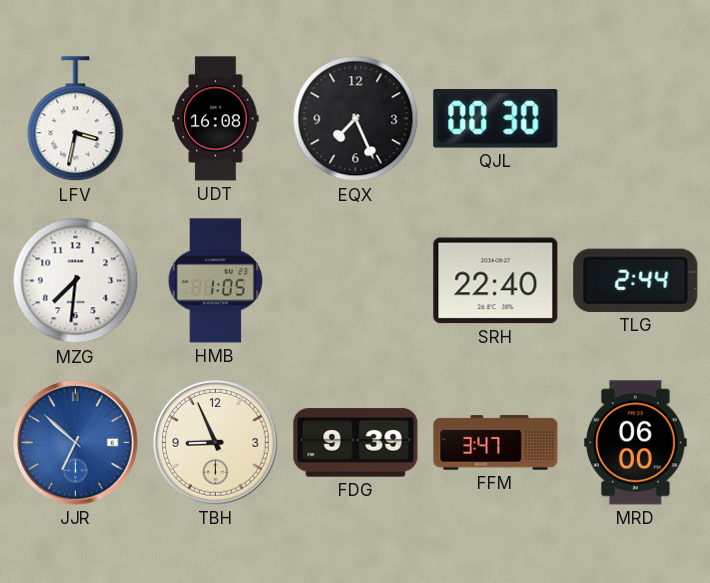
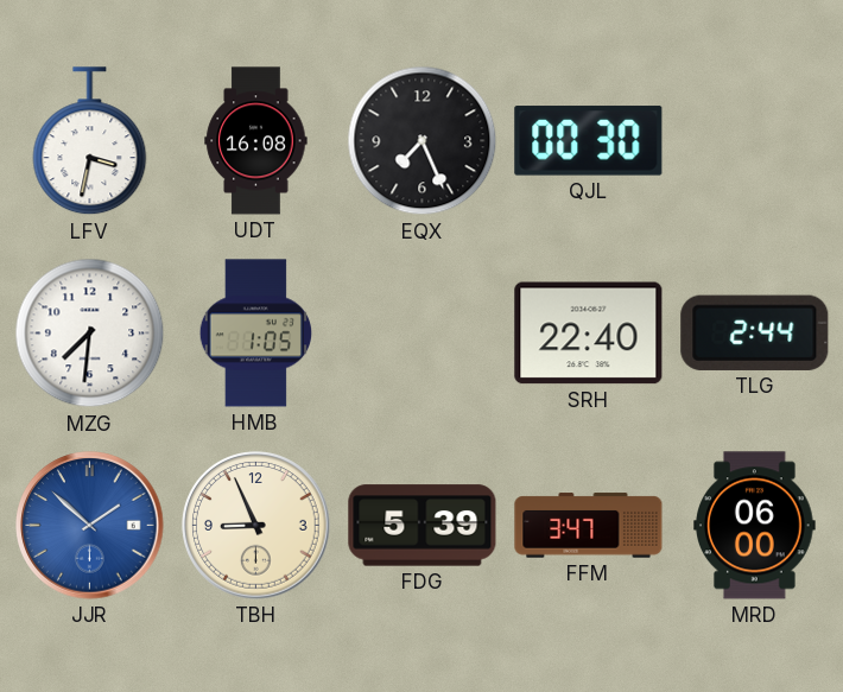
JJR: 6:52 -> 1:52 (90, 526)
FDG: 9:39 -> 5:39 (423, 526)
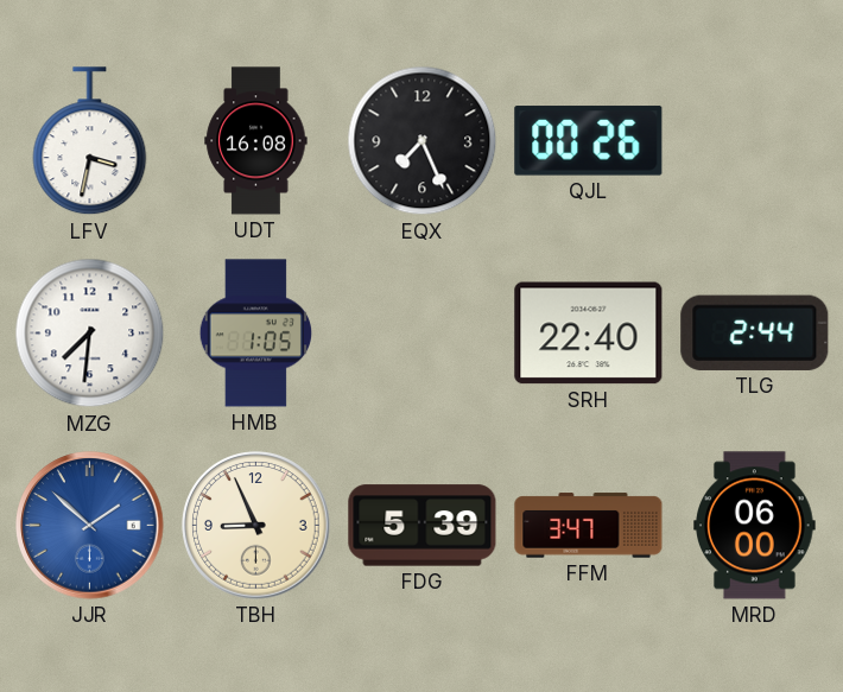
QJL: 00:30 -> 00:26 (589, 141)
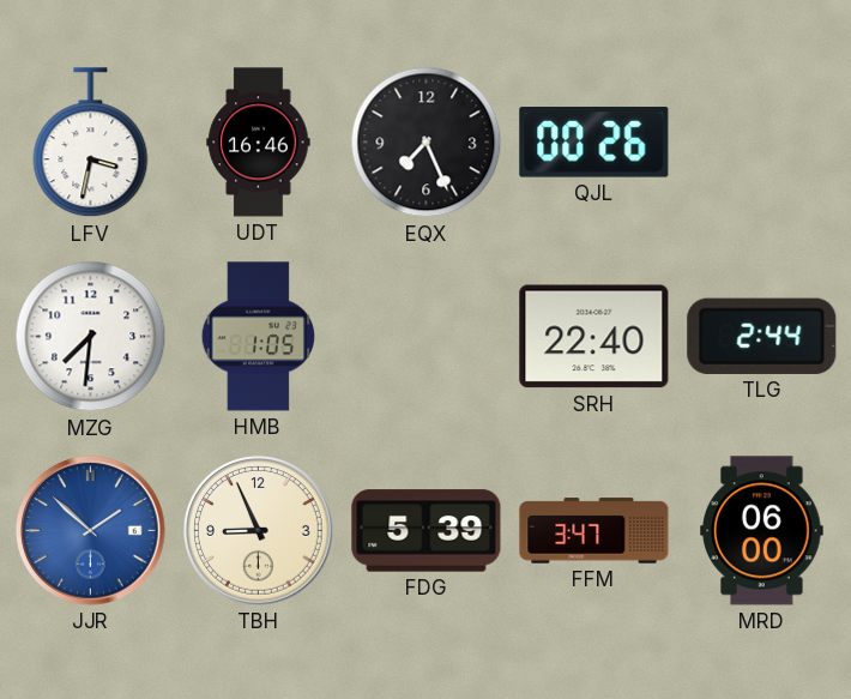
UDT: 16:08 -> 16:46 (259, 143)
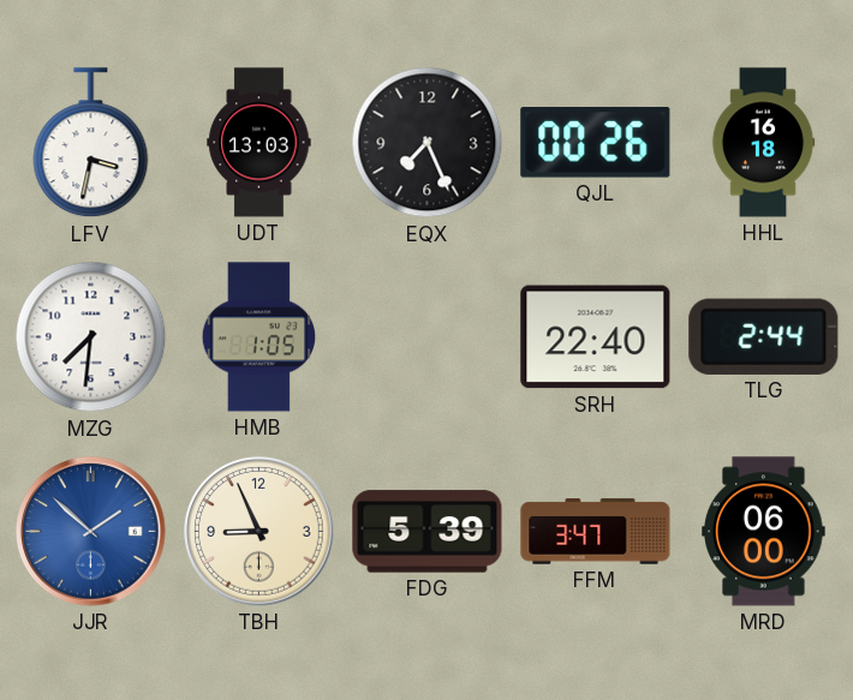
UDT: 16:46 -> 13:03 (260, 143)
HHL: none -> 16:18 (763, 143)
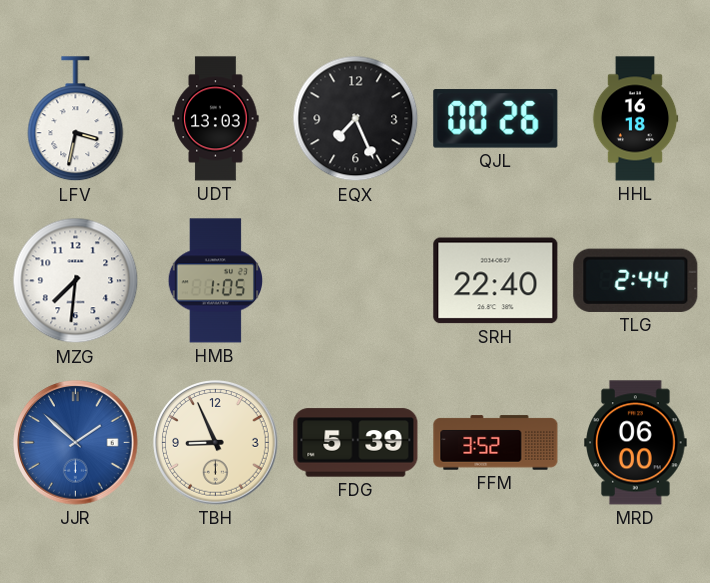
FFM: 3:47 -> 3:52 (496, 443)
